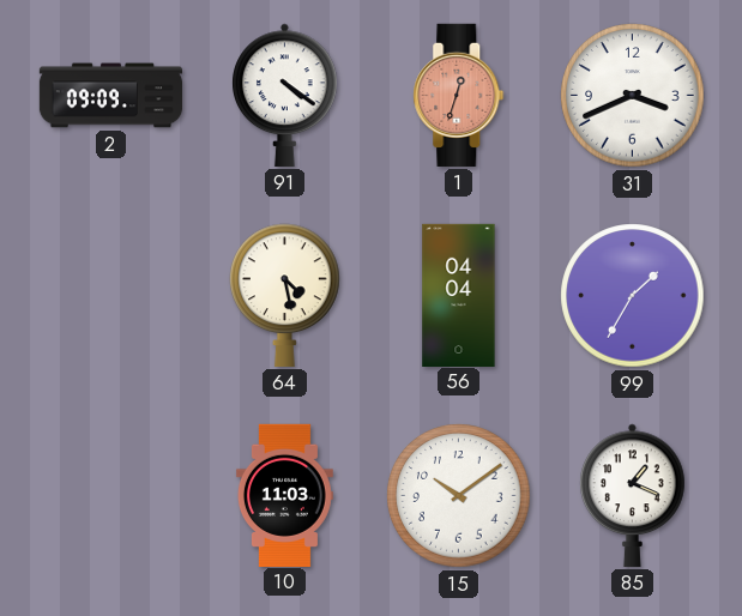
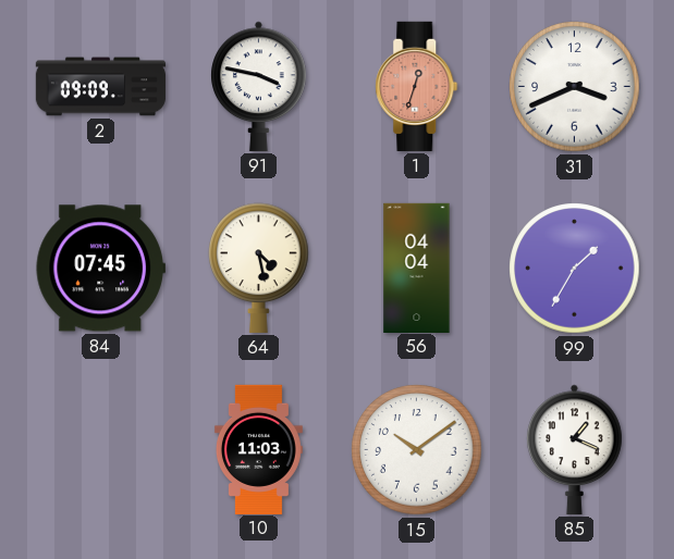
91: 4:21 -> 3:47 (259, 86)
84: none -> 07:45 (100, 269)
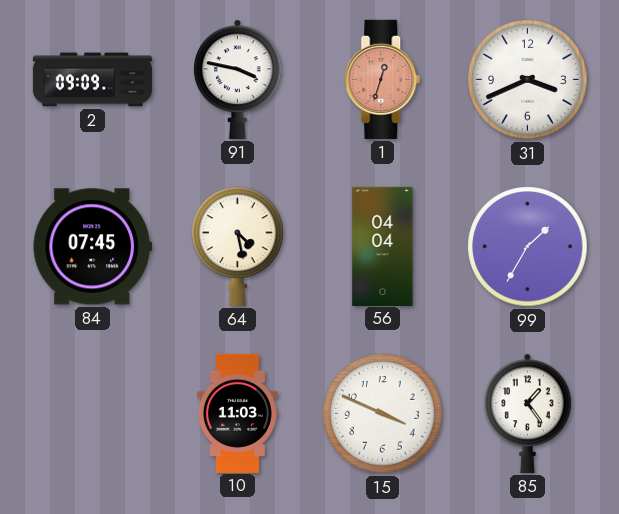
15: 10:09 -> 3:49 (383, 414)
85: 1:19 -> 1:24 (528, 413)
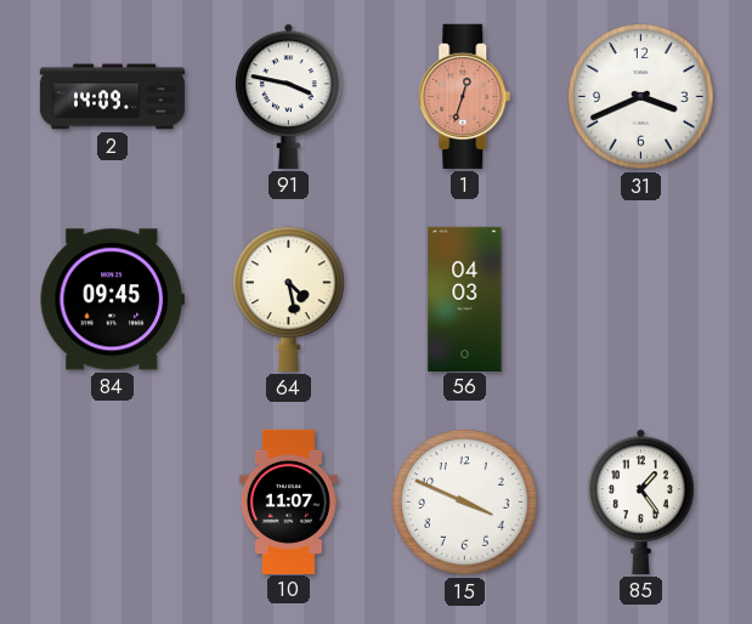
2: 09:09 -> 14:09 (113, 97)
84: 07:45 -> 09:45 (112, 300)
56: 04:04 -> 04:03 (465, 299)
99: 1:35 -> none (528, 247)
10: 11:03 -> 11:07 (288, 501)
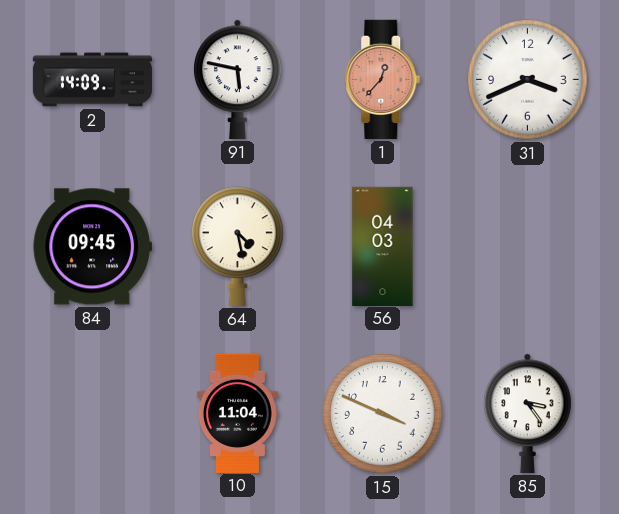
91: 3:47 -> 5:47 (238, 79)
1: 12:33 -> 12:37 (383, 79)
10: 11:07 -> 11:04 (237, 413)
85: 1:24 -> 3:24 (528, 413)
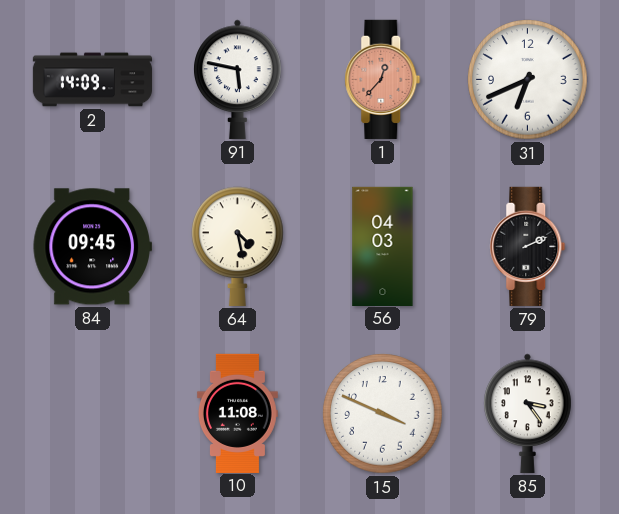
31: 3:41 -> 6:41 (528, 80)
79: none -> 2:11 (528, 246)
10: 11:04 -> 11:08 (237, 413)
